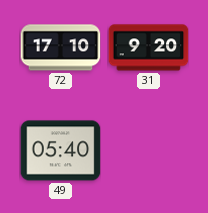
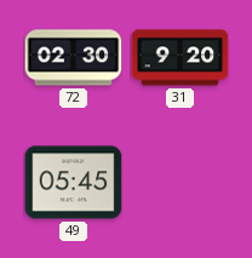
72: 17:10 -> 02:30 (73, 58)
49: 05:40 -> 05:45 (73, 183)
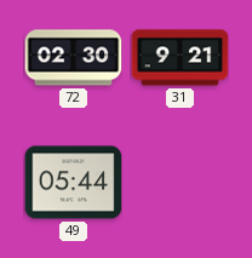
31: 9:20 -> 9:21 (179, 58)
49: 05:45 -> 05:44 (73, 183)
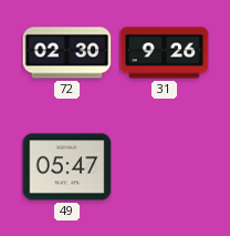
31: 9:21 -> 9:26 (164, 53)
49: 05:44 -> 05:47 (66, 167)
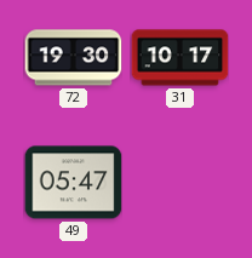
72: 02:30 -> 19:30 (73, 58)
31: 9:26 -> 10:17 (179, 58)
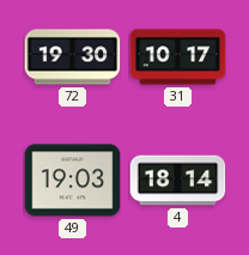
49: 05:47 -> 19:03 (72, 181)
4: none -> 18:14 (177, 181)
